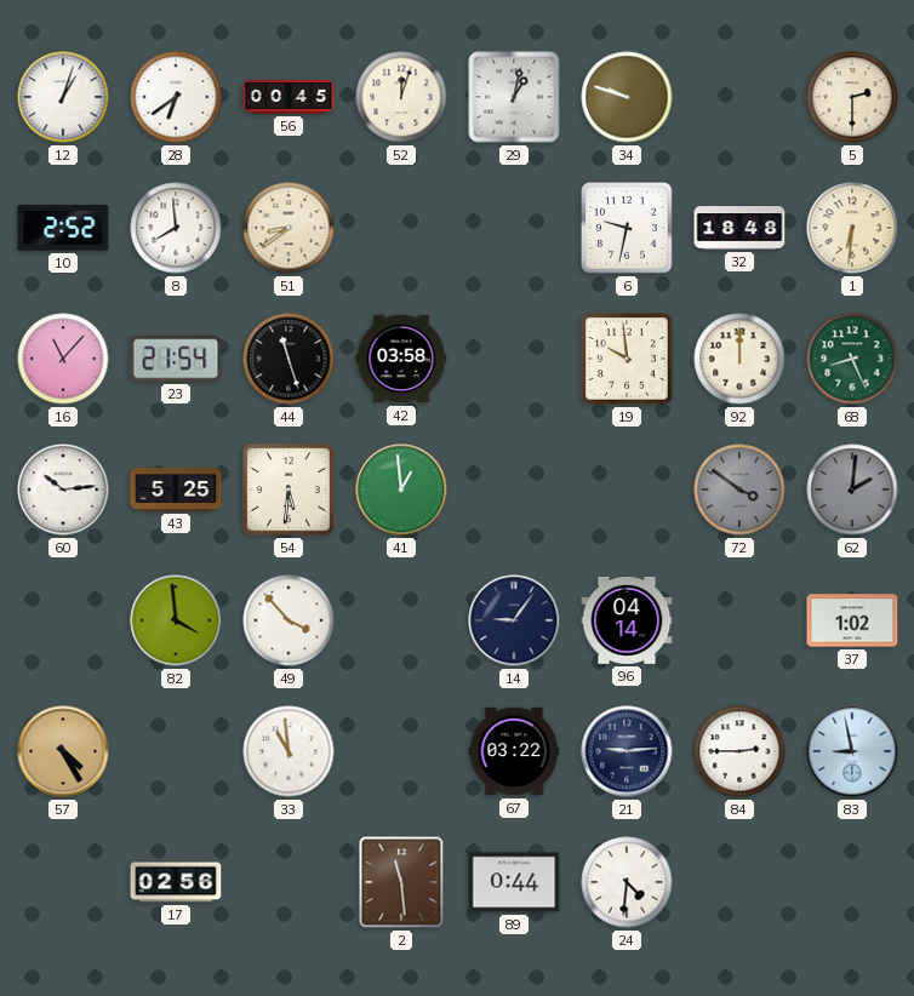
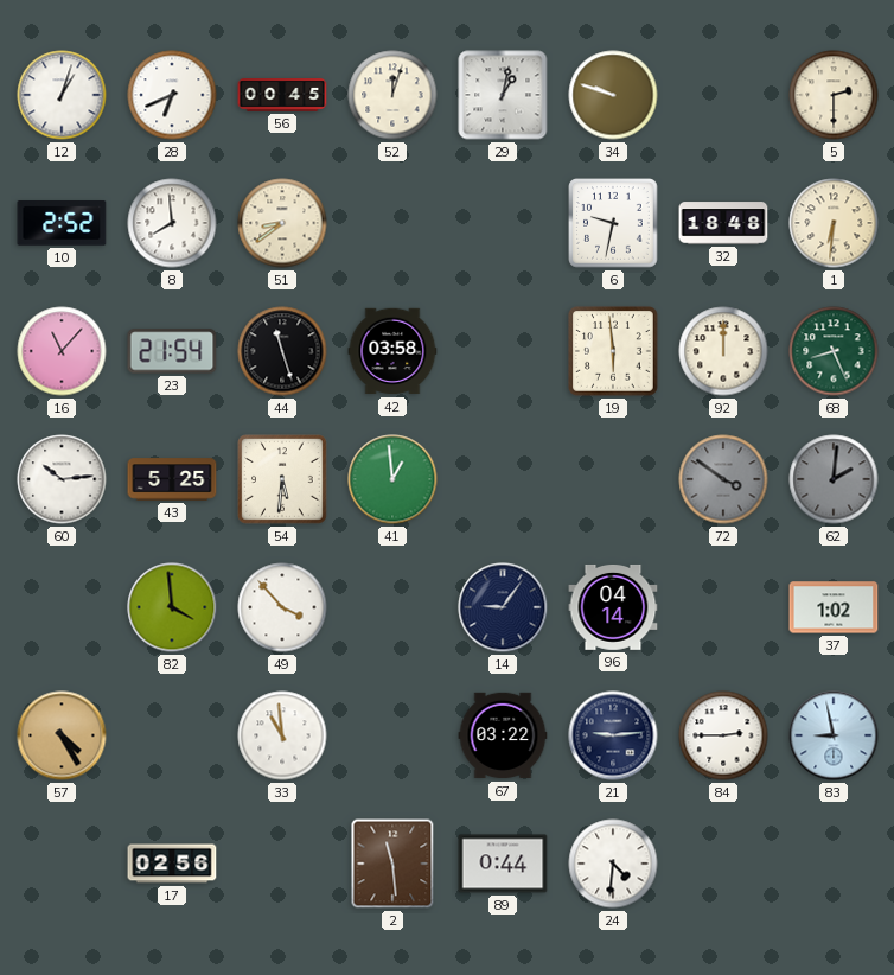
28: 6:39 -> 6:41 (172, 95)
19: 9:59 -> 5:59 (613, 351)
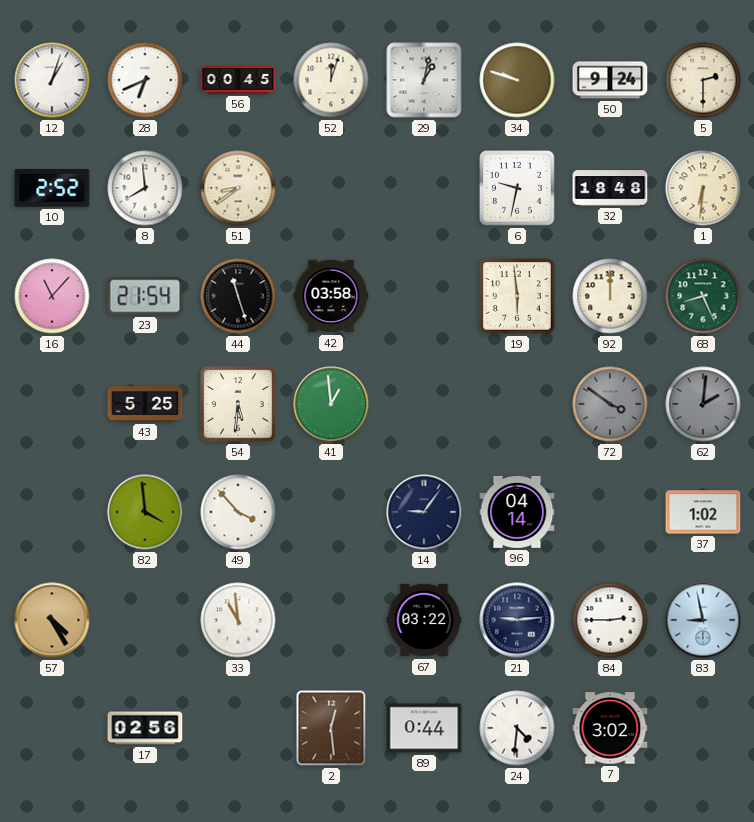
50: none -> 9:24 (610, 80)
60: 10:14 -> none (62, 479)
2: 11:29 -> 12:29 (331, 728)
7: none -> 3:02 (610, 728)
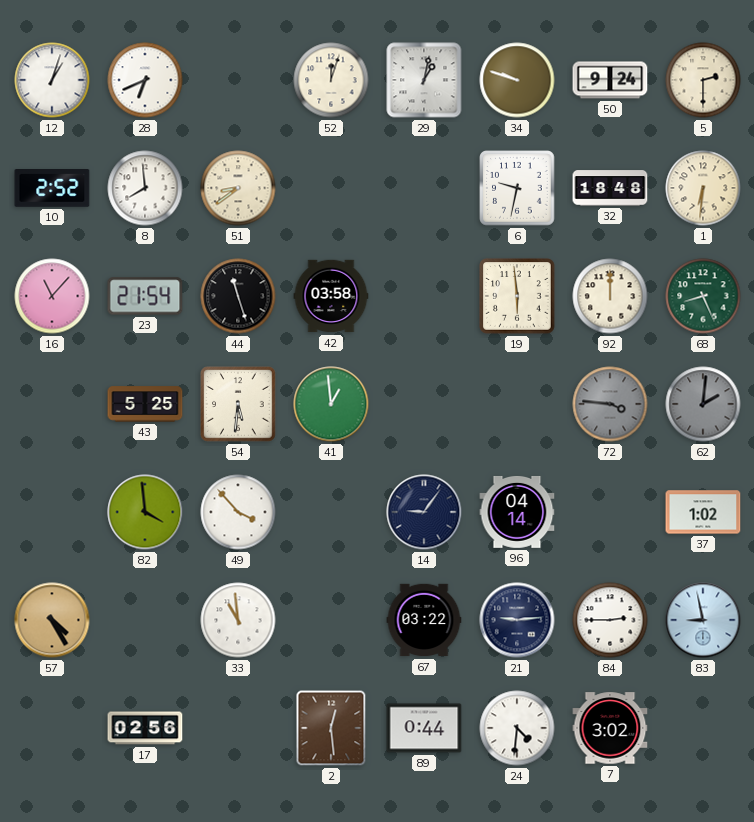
56: 00:45 -> none (238, 81)
72: 3:51 -> 3:46 (610, 404)
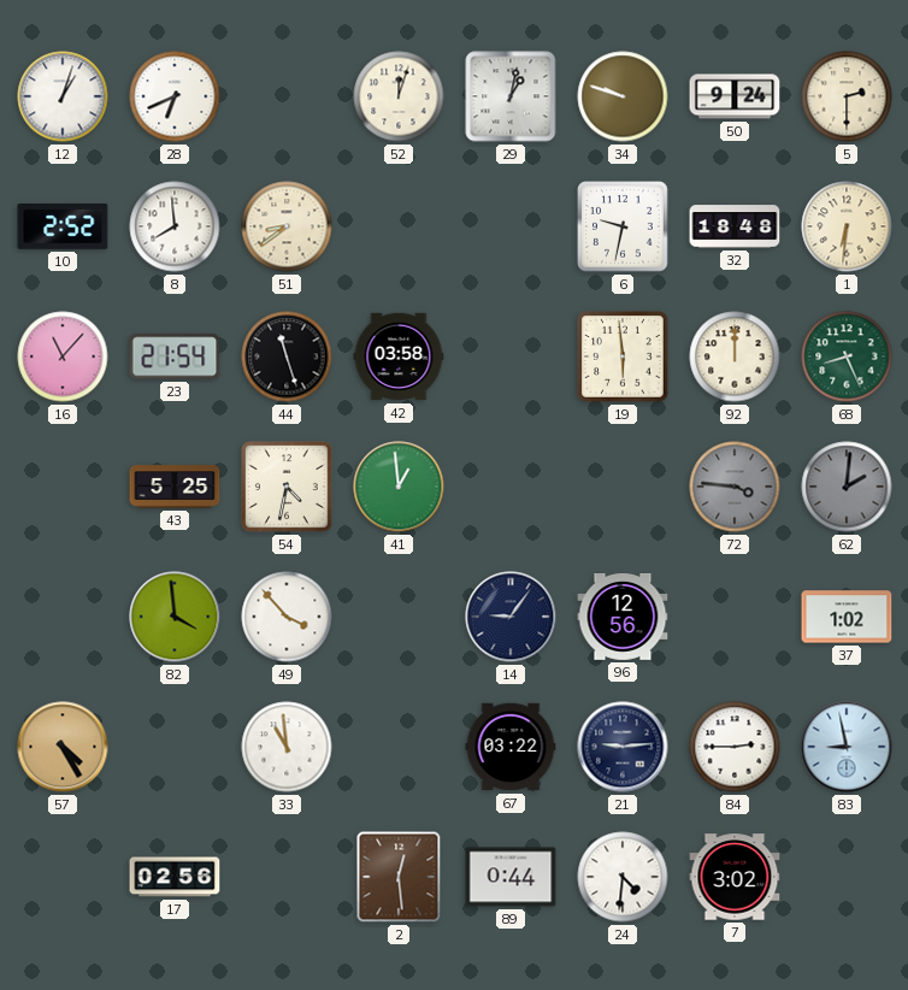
54: 5:31 -> 4:32 (287, 487)
96: 04:14 -> 12:56 (623, 617)
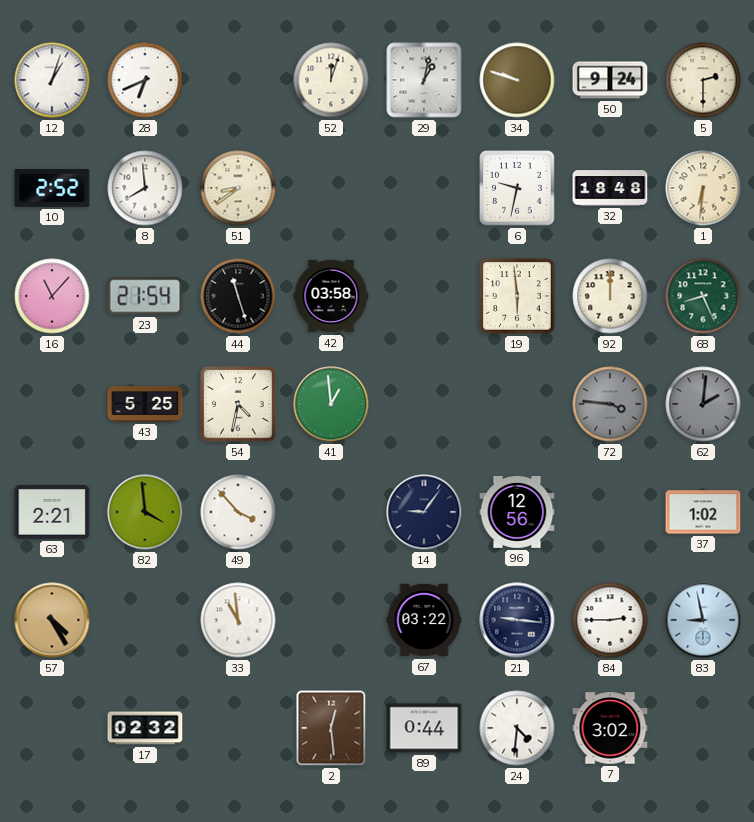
63: none -> 2:21 (52, 513)
21: 9:14 -> 9:16 (517, 620)
17: 02:56 -> 02:32 (145, 728)
